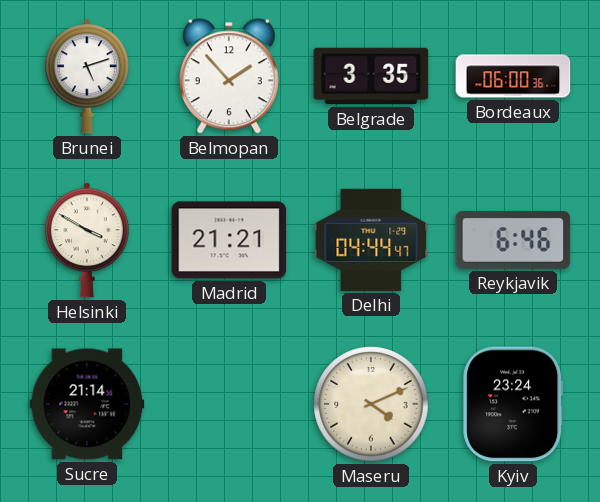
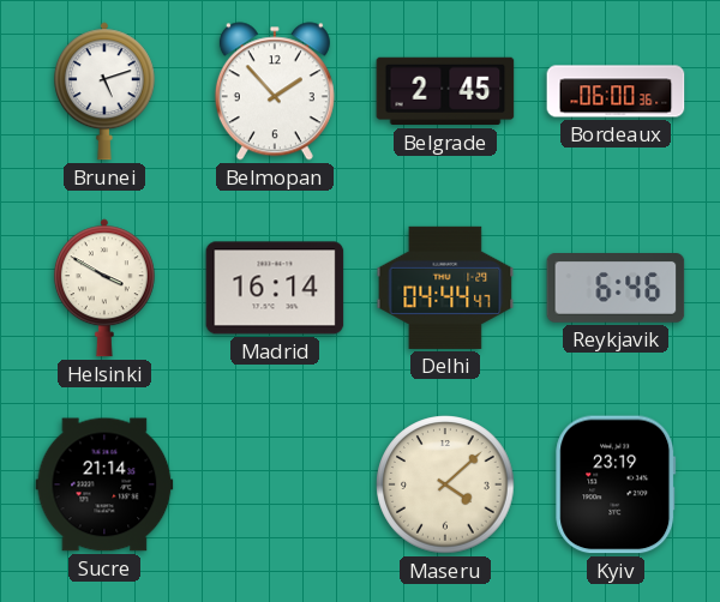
Belgrade: 3:35 -> 2:45 (445, 91)
Madrid: 21:21 -> 16:14 (275, 288)
Maseru: 4:11 -> 4:08 (445, 484)
Kyiv: 23:24 -> 23:19 (616, 484)
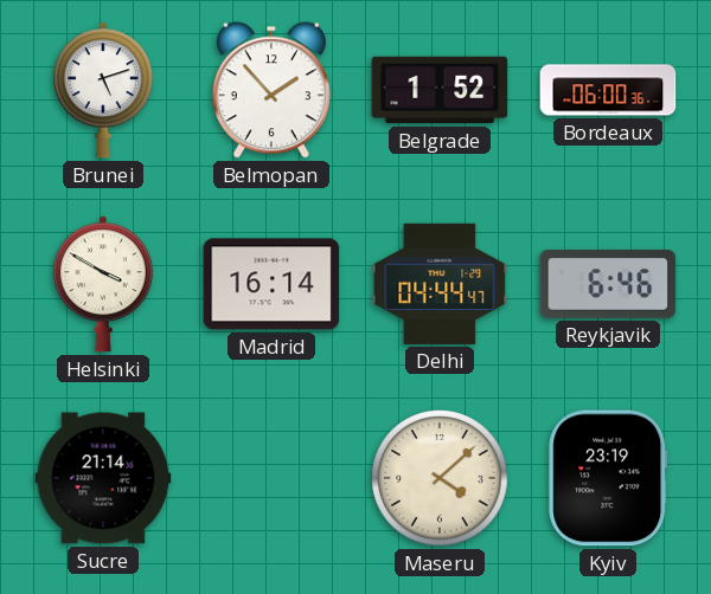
Belgrade: 2:45 -> 1:52 (440, 90)
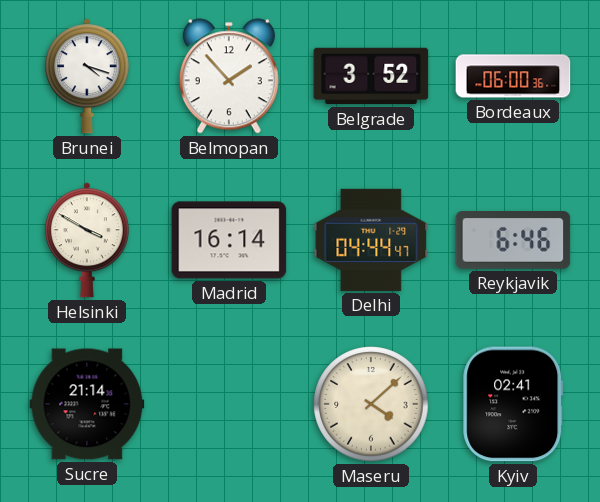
Brunei: 5:12 -> 4:18 (87, 76)
Belgrade: 1:52 -> 3:52 (371, 76)
Kyiv: 23:19 -> 02:41 (513, 404)
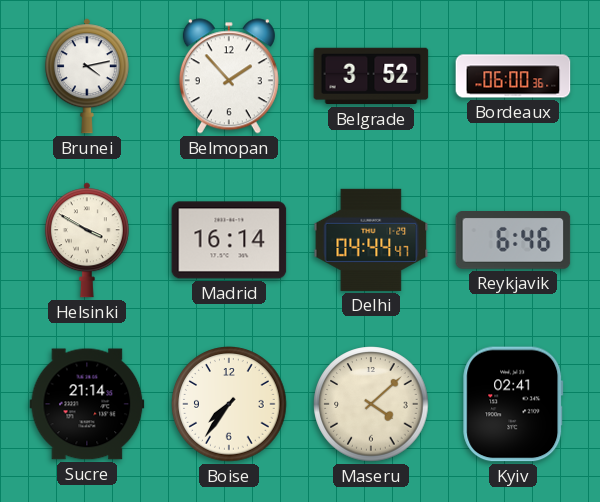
Brunei: 4:18 -> 4:13 (87, 76)
Boise: none -> 7:36 (229, 404)
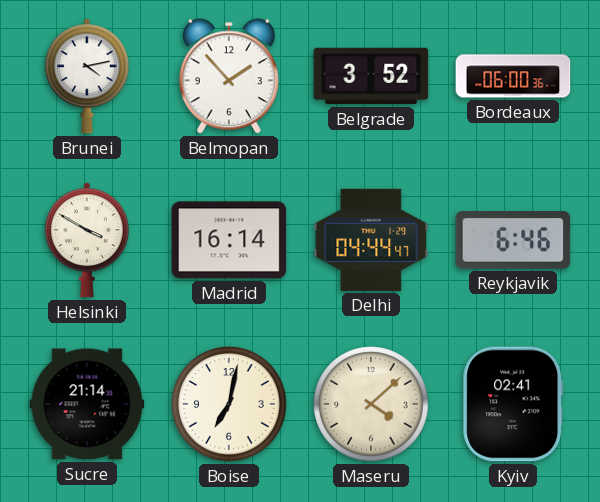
Boise: 7:36 -> 7:02 (229, 404)
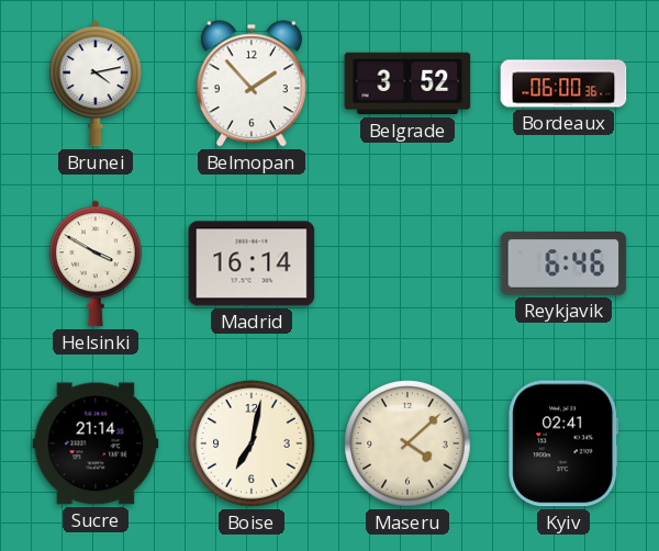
Delhi: 04:44 -> none (371, 240)
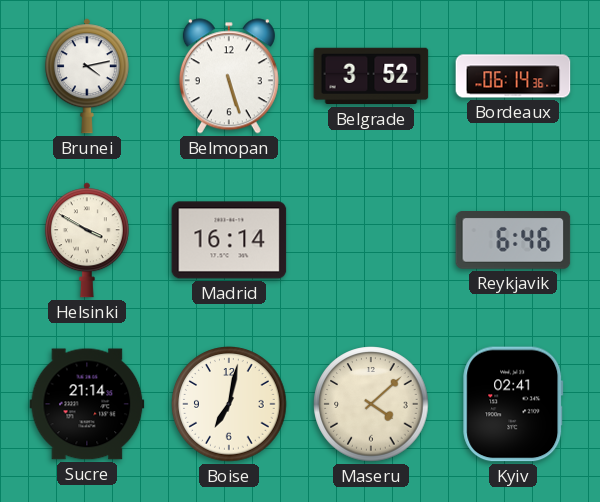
Belmopan: 1:53 -> 5:27 (229, 76)
Bordeaux: 06:00 -> 06:14 (513, 76)
